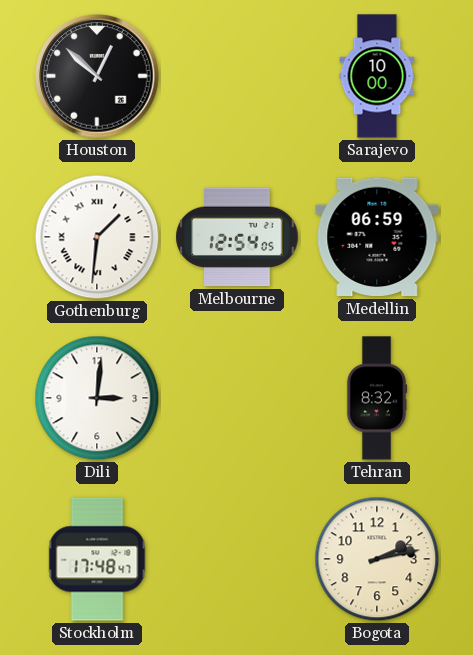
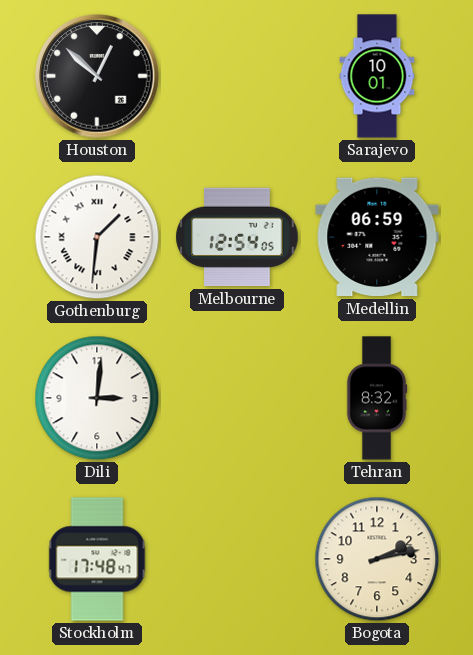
Sarajevo: 10:00 -> 10:01 (377, 76)
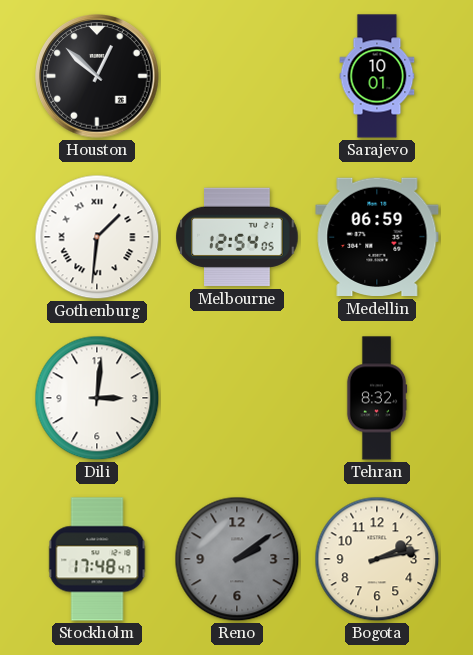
Reno: none -> 2:09 (237, 559)
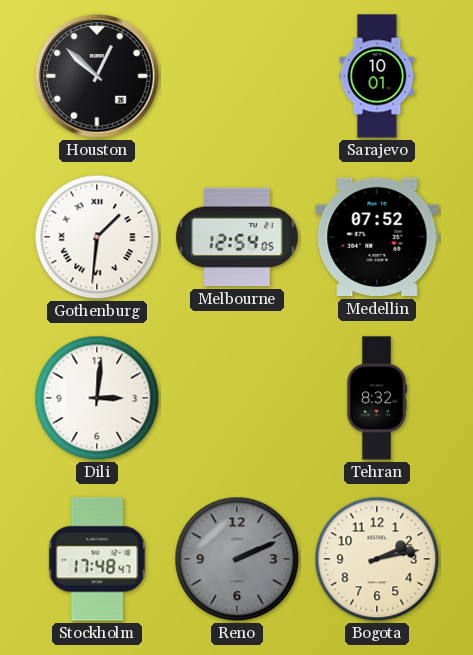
Medellin: 06:59 -> 07:52 (377, 237)
Reno: 2:09 -> 2:11 (237, 559)
